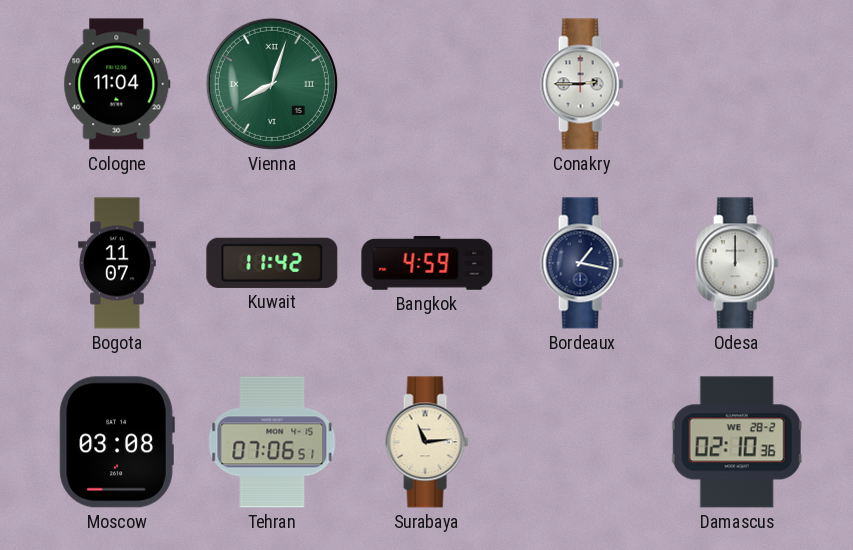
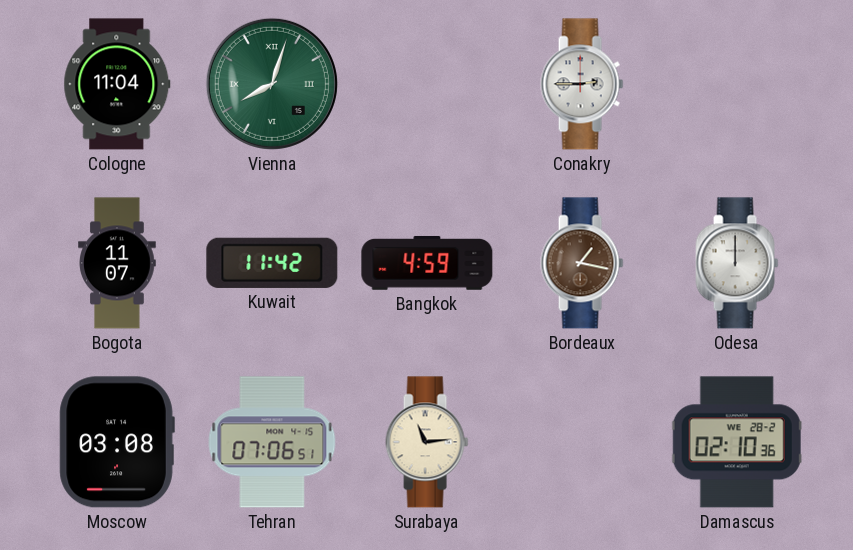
Bordeaux dial: navy -> brown (582, 263)
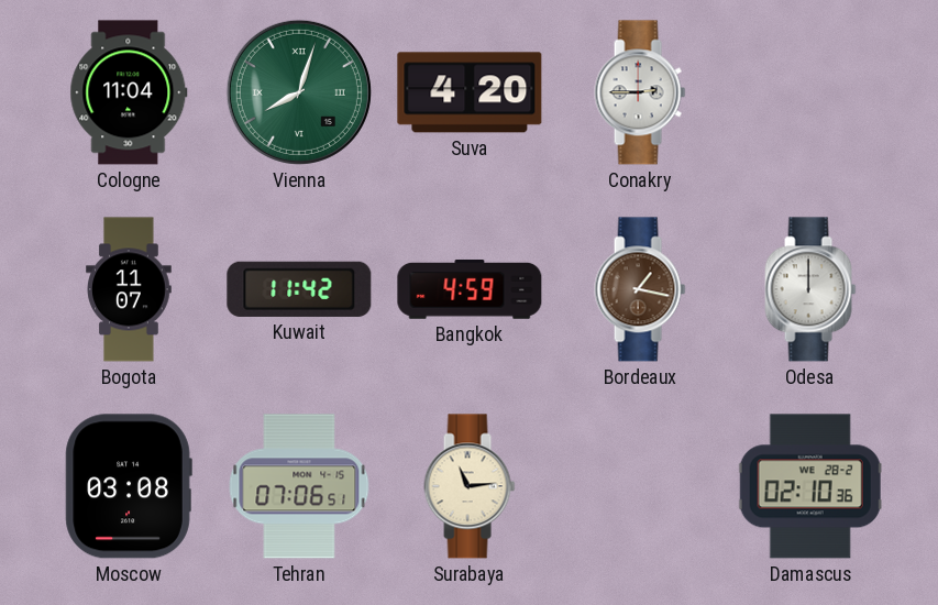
Suva: none -> 4:20 (470, 92)
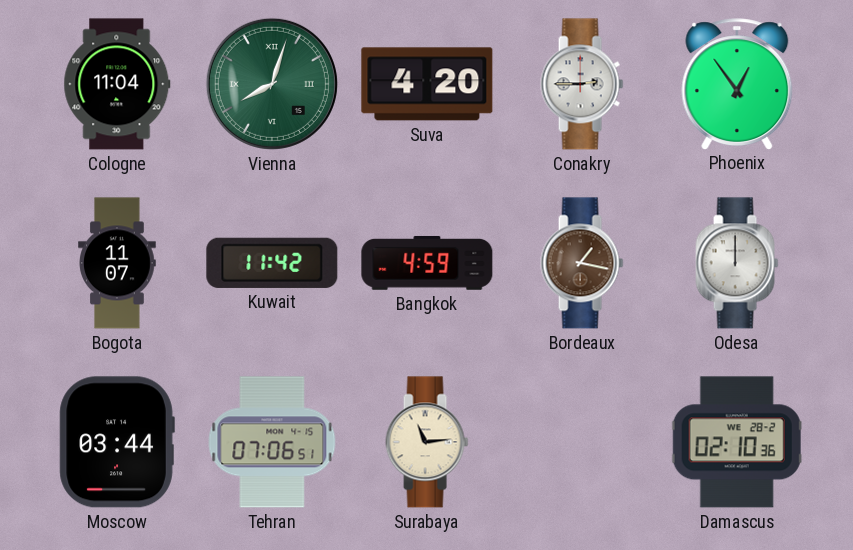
Phoenix: none -> 12:54 (737, 84)
Moscow: 03:08 -> 03:44 (117, 442)
